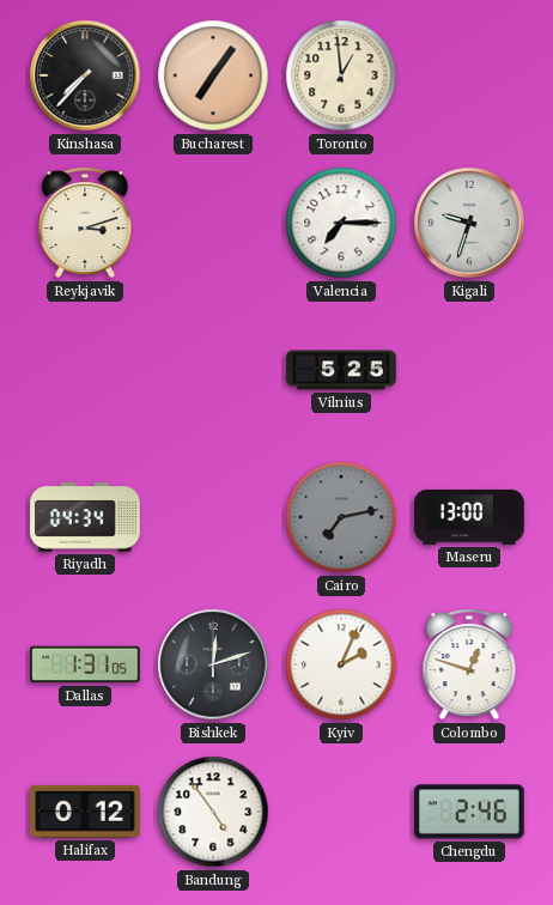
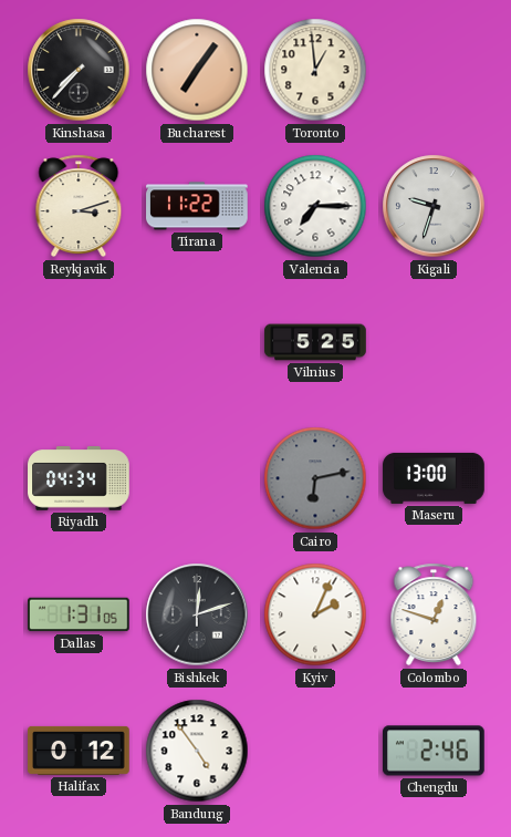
Tirana: none -> 11:22 (197, 206)
Cairo: 7:13 -> 6:13 (315, 478)
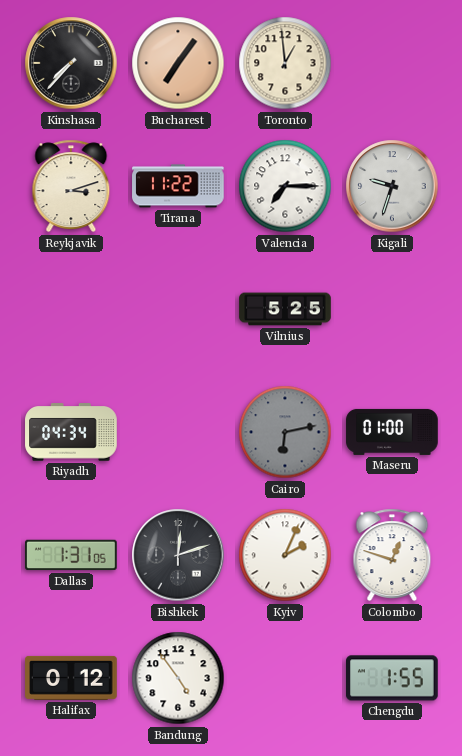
Maseru: 13:00 -> 01:00 (392, 432)
Chengdu: 2:46 -> 1:55 (393, 678)
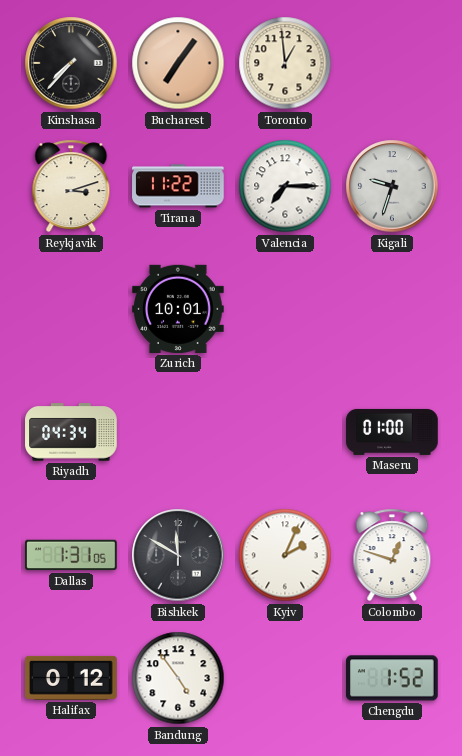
Zurich: none -> 10:01 (178, 309)
Vilnius: 5:25 -> none (285, 309)
Cairo: 6:13 -> none (285, 432)
Bishkek: 12:12 -> 11:50 (178, 555)
Chengdu: 1:55 -> 1:52 (393, 678)
